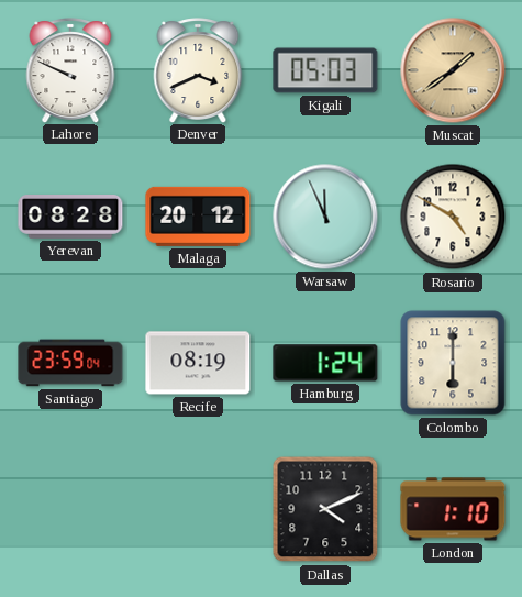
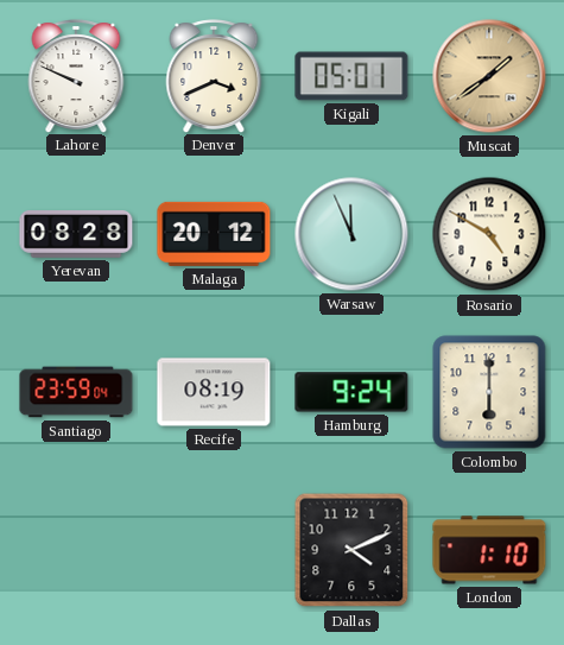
Kigali: 05:03 -> 05:01 (351, 76)
Hamburg: 1:24 -> 9:24 (351, 392)
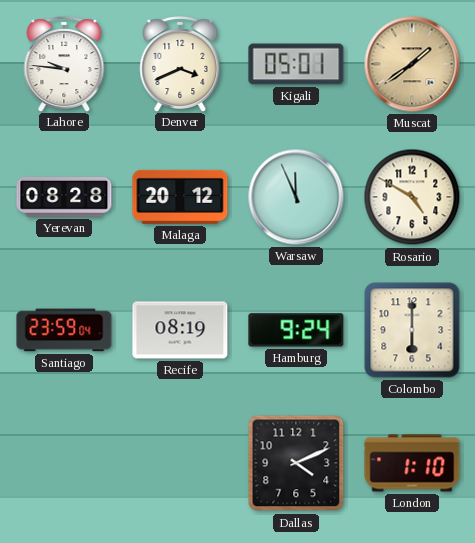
Lahore: 9:49 -> 9:46 (64, 64)
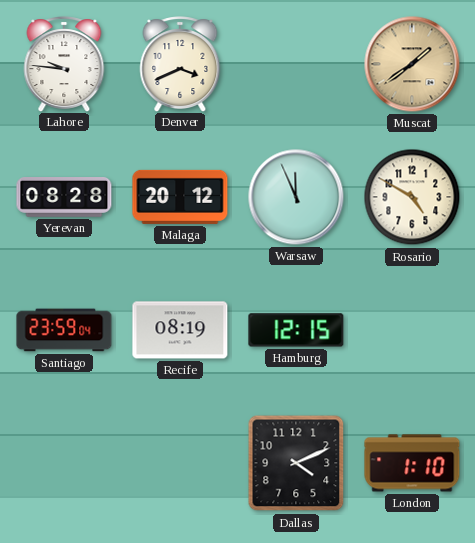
Kigali: 05:01 -> none (296, 64)
Hamburg: 9:24 -> 12:15 (296, 330)
Colombo: 6:00 -> none (412, 330)
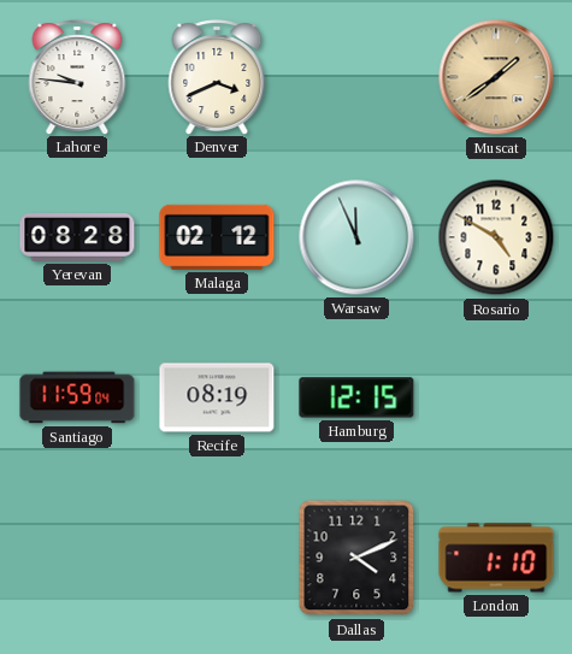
Malaga: 20:12 -> 02:12 (217, 237)
Santiago: 23:59 -> 11:59 (77, 397)
